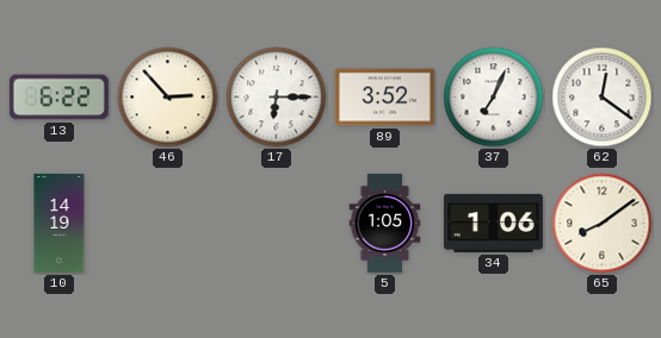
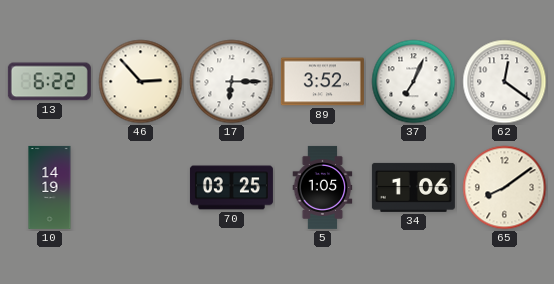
70: none -> 03:25 (231, 188)
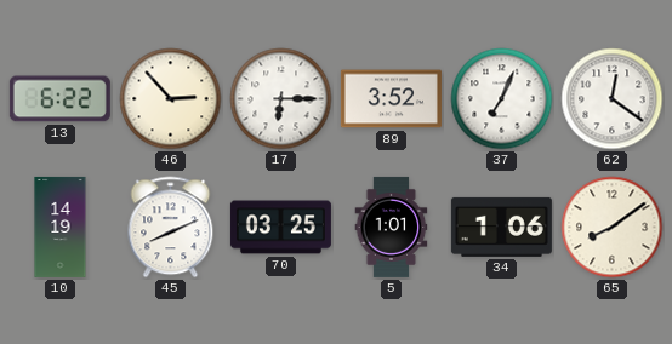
45: none -> 8:11 (171, 228)
5: 1:05 -> 1:01 (392, 227)
